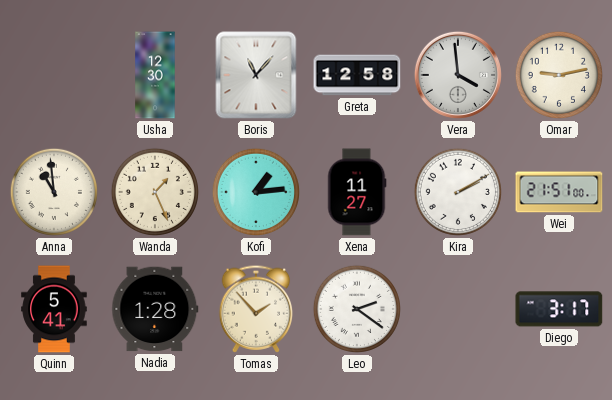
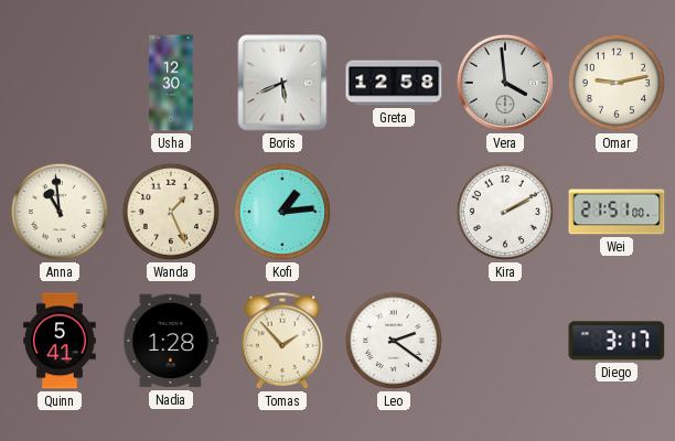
Boris: 11:07 -> 5:41 (282, 83)
Xena: 11:27 -> none (357, 192)
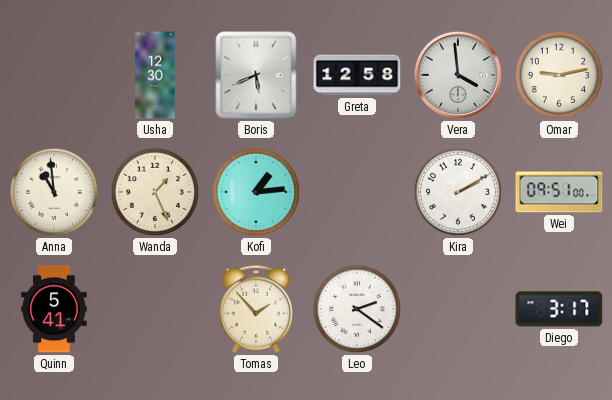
Wei: 21:51 -> 09:51 (559, 192)
Nadia: 1:28 -> none (171, 341)
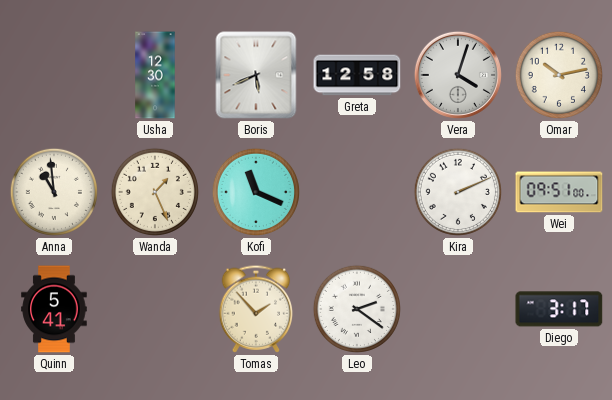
Vera: 3:59 -> 4:03 (458, 75)
Omar: 9:13 -> 10:13 (559, 75)
Kofi: 1:14 -> 11:19 (256, 192)
Kira: 2:10 -> 2:11 (458, 192)
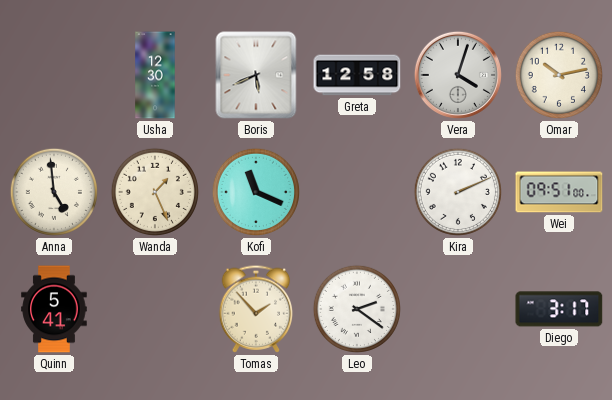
Anna: 10:59 -> 4:59 (54, 192)
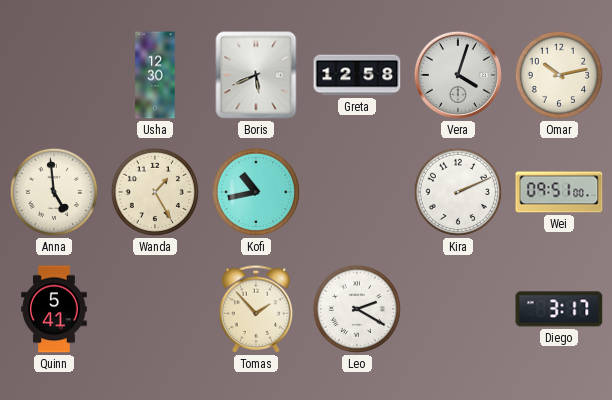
Wanda: 1:26 -> 1:25 (155, 192)
Kofi: 11:19 -> 10:43 (256, 192)
Leo: 2:21 -> 2:20 (357, 309)
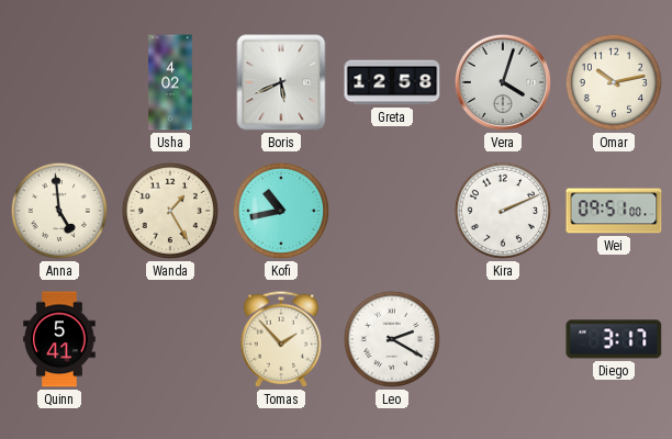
Usha: 12:30 -> 4:02 (170, 82)
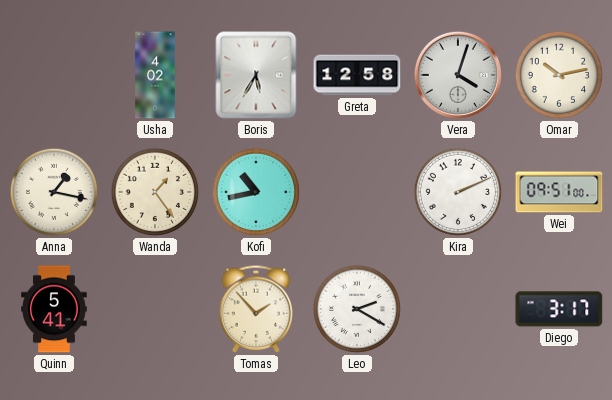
Boris: 5:41 -> 5:35 (256, 75)
Anna: 4:59 -> 1:17 (54, 192)
Wanda: 1:25 -> 1:24 (155, 192)
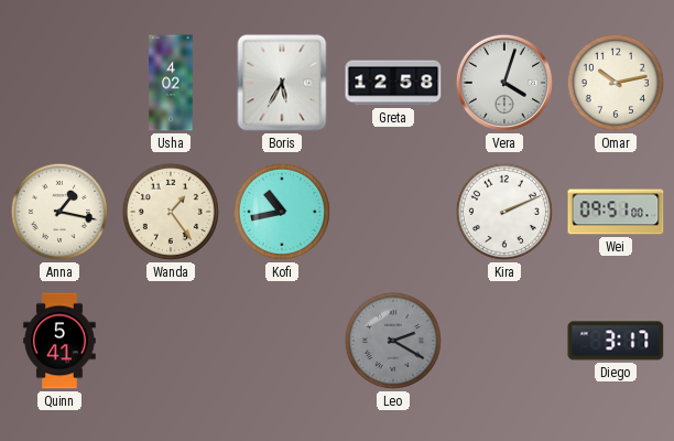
Tomas: 1:53 -> none (256, 309)
Leo dial: white -> grey (393, 341)
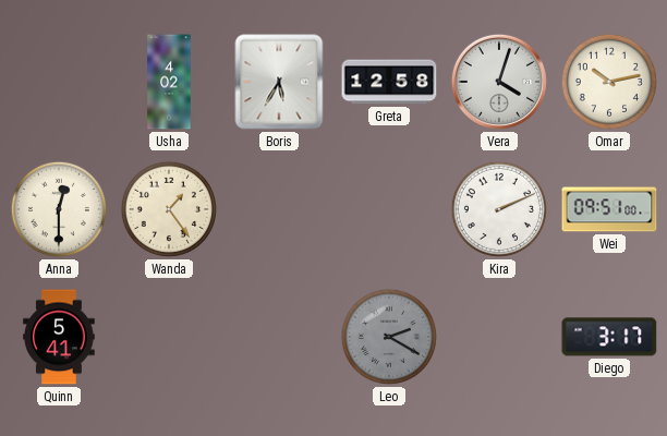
Anna: 1:17 -> 12:30 (59, 209)
Kofi: 10:43 -> none (282, 212)
